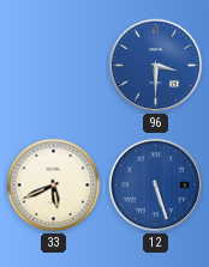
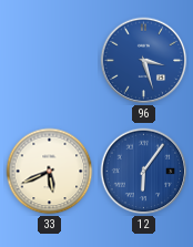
96: 3:30 -> 3:27 (144, 61)
12: 5:27 -> 6:06 (144, 172)
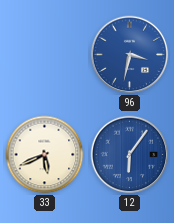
96: 3:27 -> 3:32 (130, 55)
